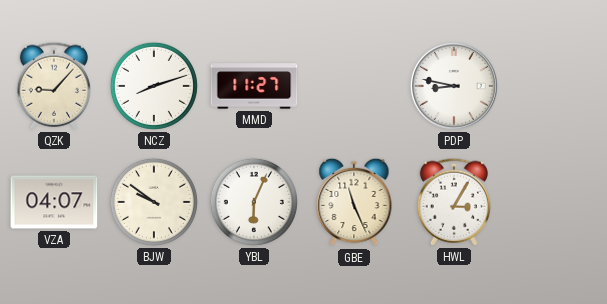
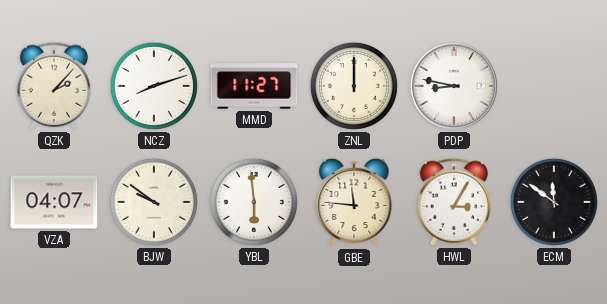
QZK: 9:07 -> 2:07 (53, 86)
ZNL: none -> 12:00 (354, 86)
YBL: 6:04 -> 5:59 (254, 202)
GBE: 11:26 -> 11:46 (354, 202)
ECM: none -> 11:51 (554, 202)
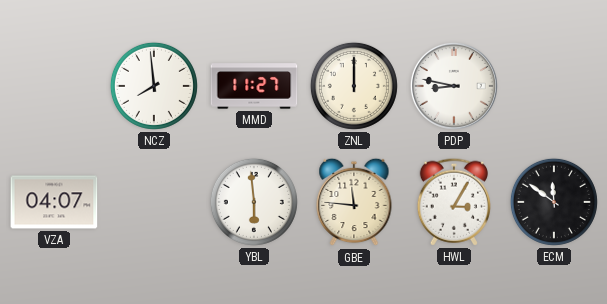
QZK: 2:07 -> none (53, 86)
NCZ: 8:12 -> 7:59 (154, 86)
BJW: 9:51 -> none (154, 202)
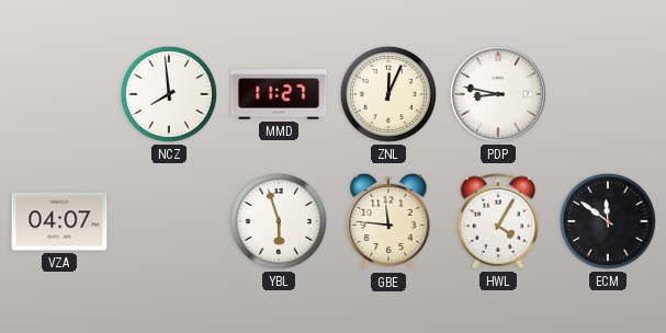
ZNL: 12:00 -> 12:04 (388, 94)
YBL: 5:59 -> 5:57 (279, 221)
HWL: 3:05 -> 4:05 (497, 221)
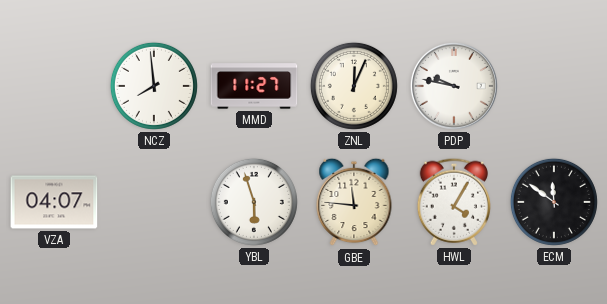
PDP: 8:47 -> 9:47 (454, 86)
